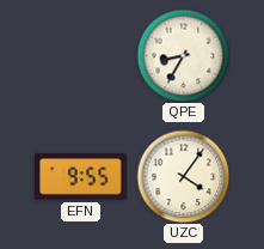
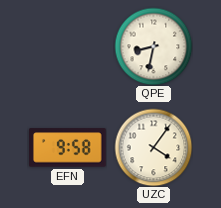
QPE: 8:35 -> 8:32 (153, 46)
EFN: 9:55 -> 9:58 (68, 148)
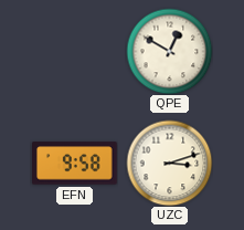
QPE: 8:32 -> 12:50 (169, 51)
UZC: 4:06 -> 3:12 (169, 163)
